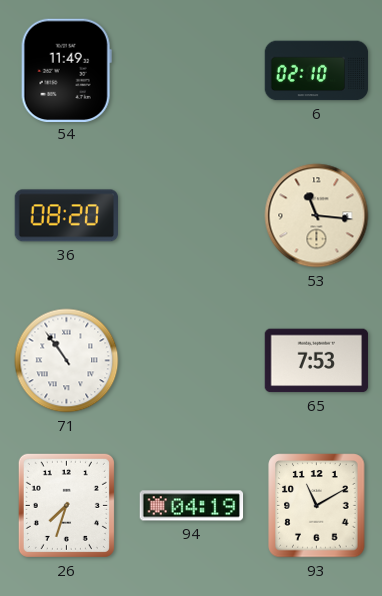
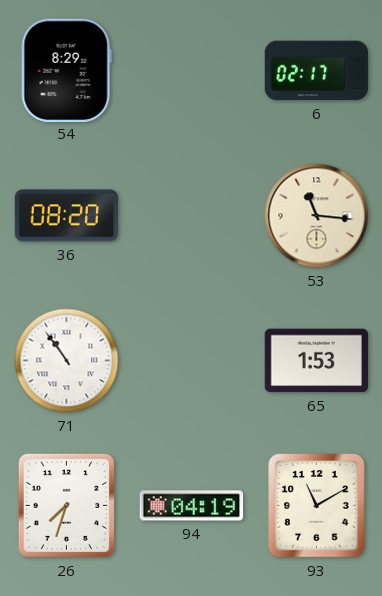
54: 11:49 -> 8:29 (66, 70)
6: 02:10 -> 02:17 (317, 71)
65: 7:53 -> 1:53 (317, 361)
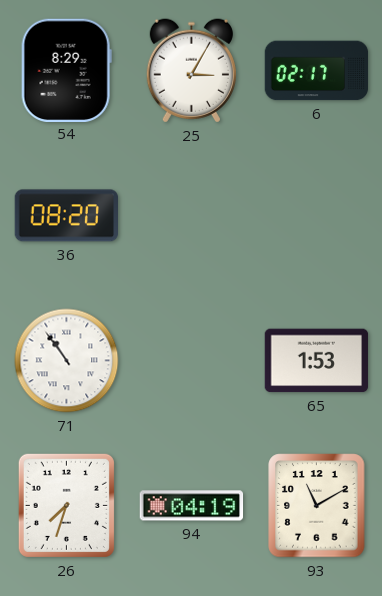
25: none -> 3:05 (191, 71)
53: 11:16 -> none (317, 216)
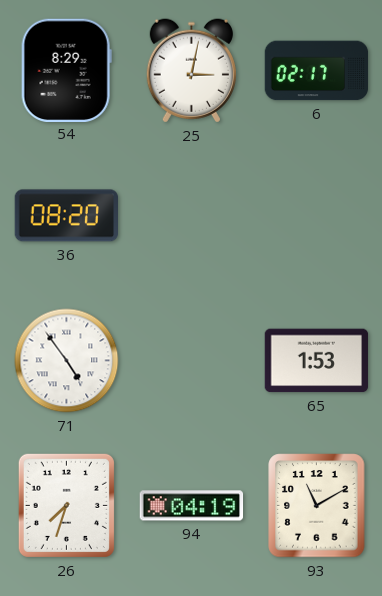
25: 3:05 -> 3:02 (191, 71)
71: 10:54 -> 4:54 (67, 361)
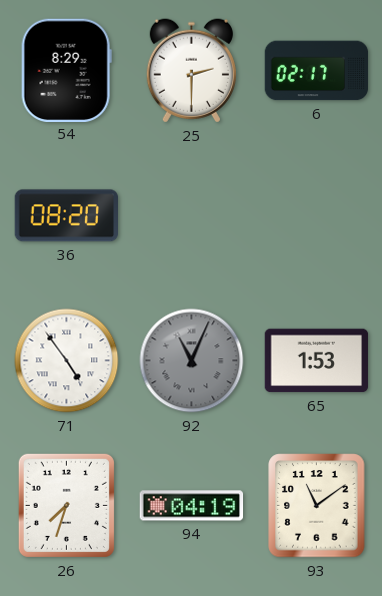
25: 3:02 -> 2:30 (191, 71)
92: none -> 11:04 (192, 361)
93: 11:10 -> 11:09 (317, 506)
